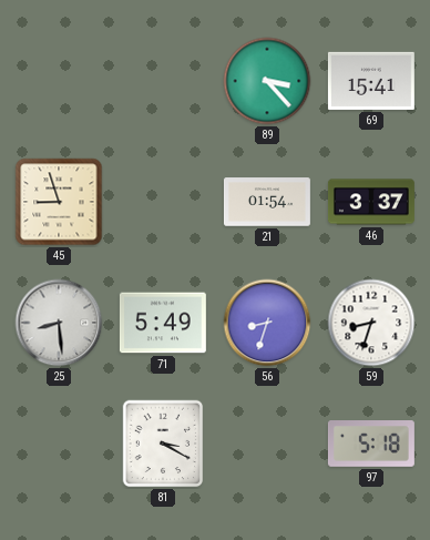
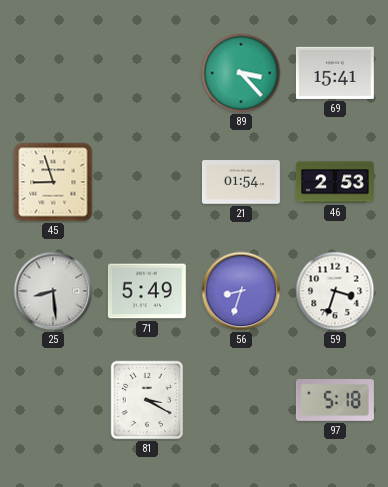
46: 3:37 -> 2:53 (335, 182)
59: 8:33 -> 3:33 (335, 291)
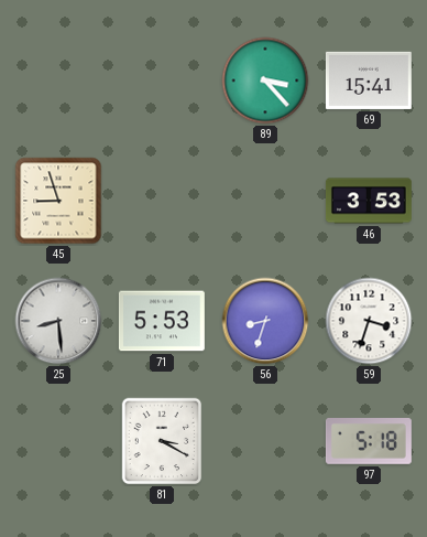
21: 01:54 -> none (241, 182)
46: 2:53 -> 3:53 (369, 201)
71: 5:49 -> 5:53 (162, 321)
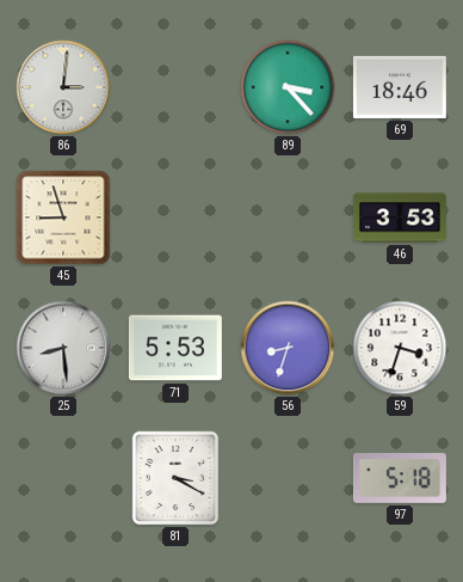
86: none -> 3:01 (63, 87)
69: 15:41 -> 18:46 (400, 87)
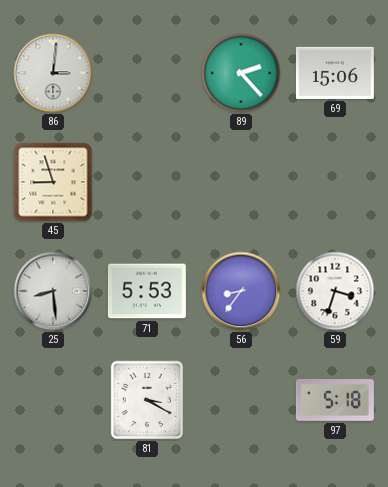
89: 3:23 -> 2:23 (241, 73)
69: 18:46 -> 15:06 (335, 73)
46: 3:53 -> none (400, 218)
56: 8:33 -> 8:36 (241, 291)
